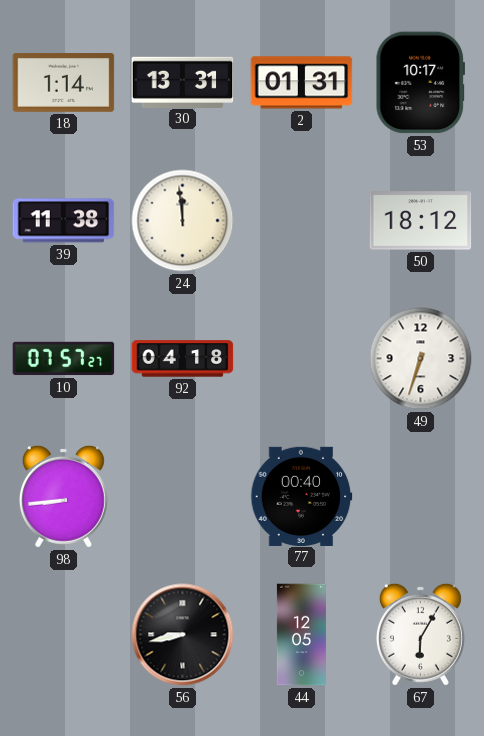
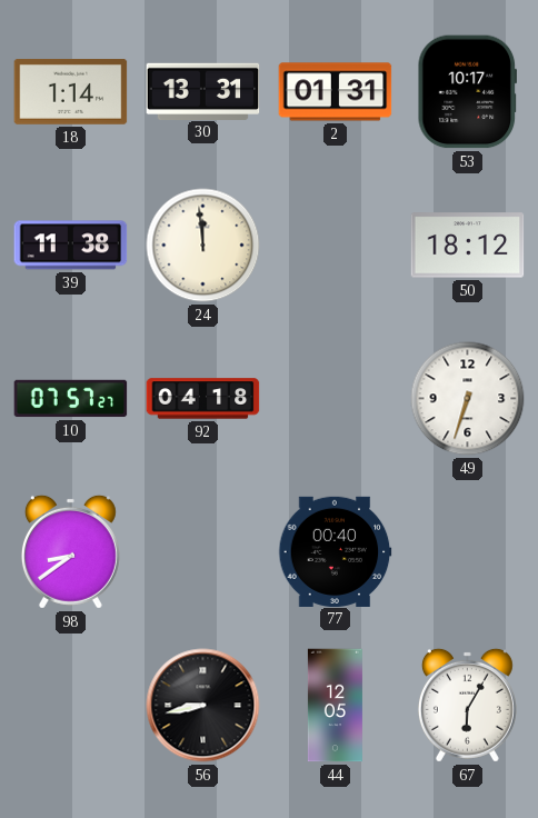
98: 8:44 -> 8:39 (70, 551)
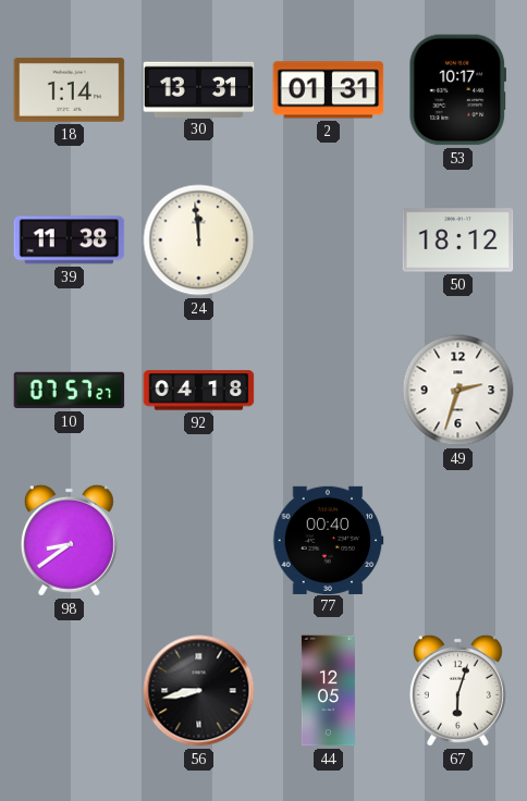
49: 6:33 -> 2:33 (458, 391)
67: 6:05 -> 6:03 (457, 690)
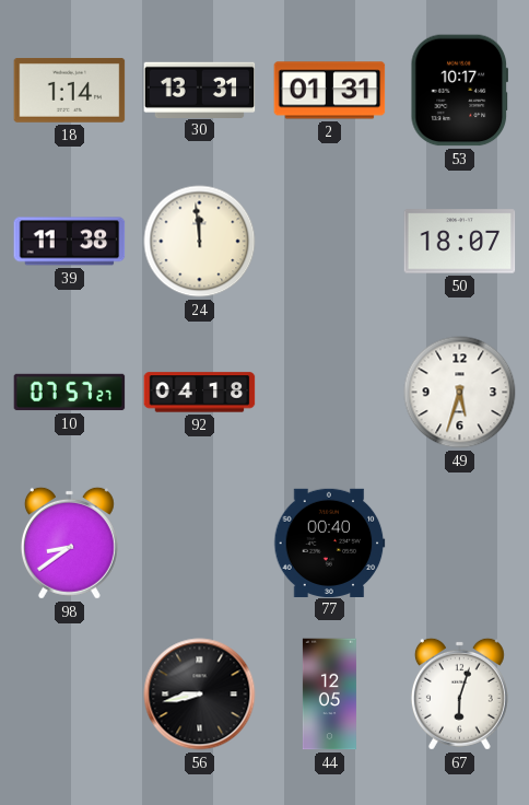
50: 18:12 -> 18:07 (460, 242)
49: 2:33 -> 5:33 (460, 393)
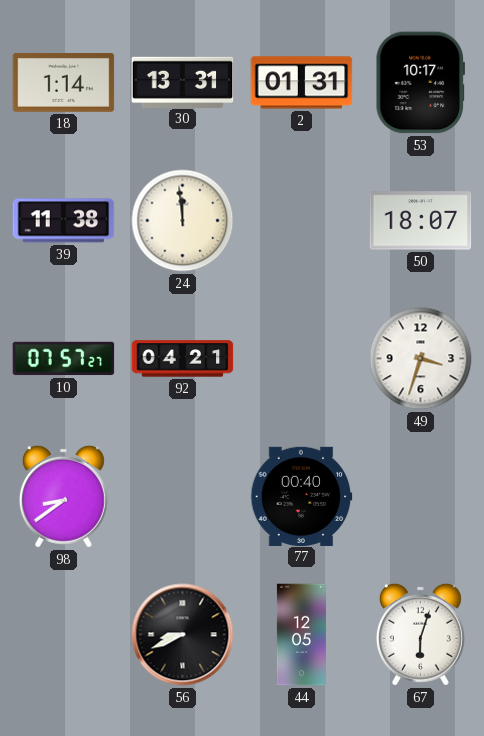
92: 04:18 -> 04:21 (183, 359)
49: 5:33 -> 3:33 (421, 359)
56: 8:43 -> 8:41 (183, 635)
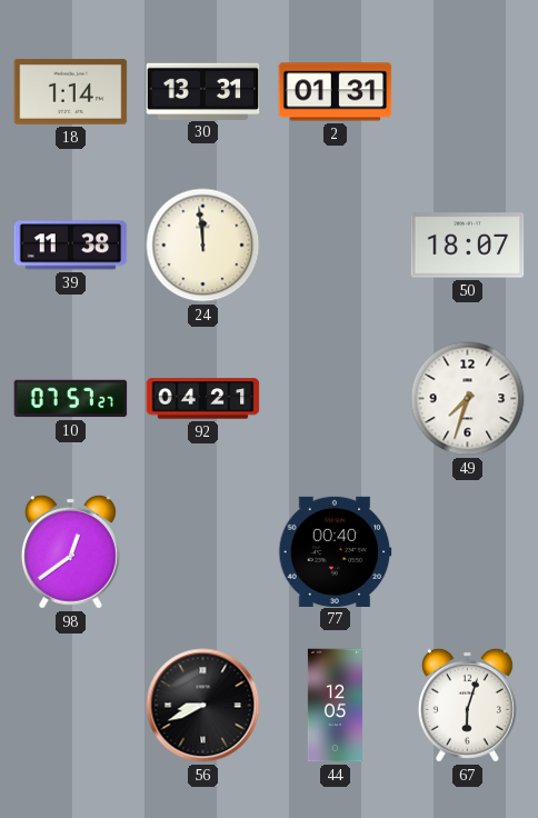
53: 10:17 -> none (420, 83)
49: 3:33 -> 7:33 (468, 399)
98: 8:39 -> 12:39 (70, 551)
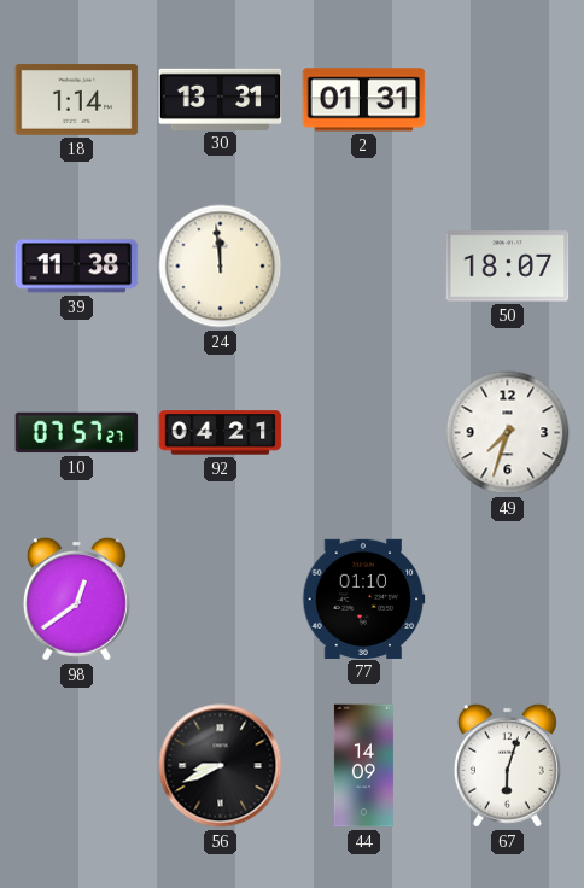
77: 00:40 -> 01:10 (364, 598)
44: 12:05 -> 14:09 (363, 766)
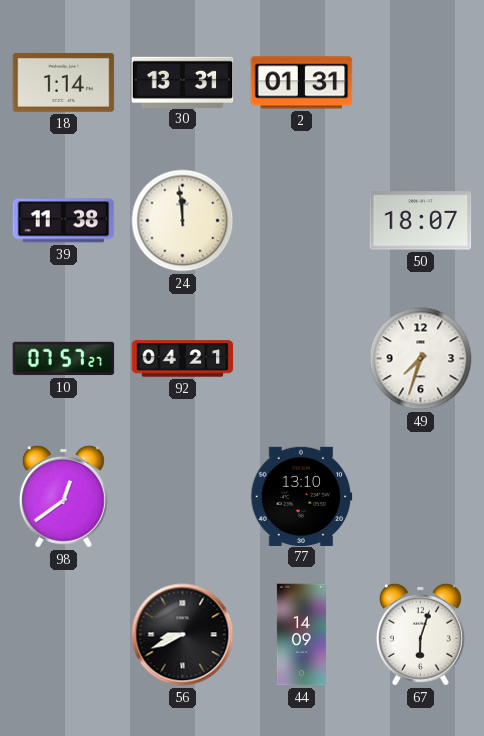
77: 01:10 -> 13:10 (302, 496)
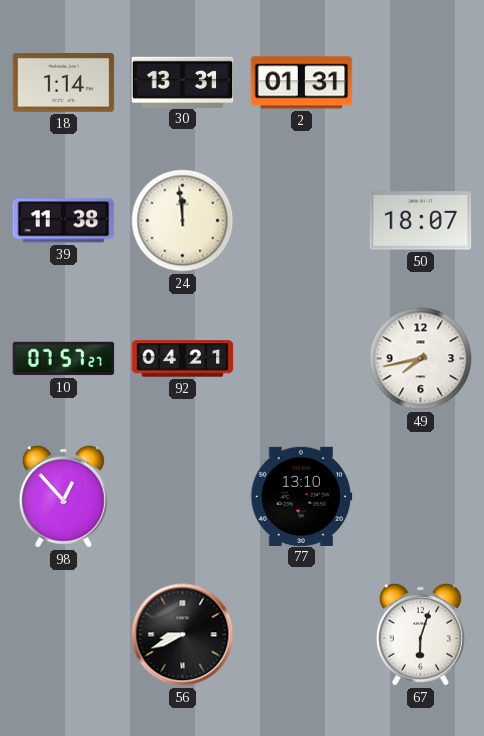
49: 7:33 -> 7:43 (421, 359)
98: 12:39 -> 12:53 (63, 496)
44: 14:09 -> none (301, 635)
